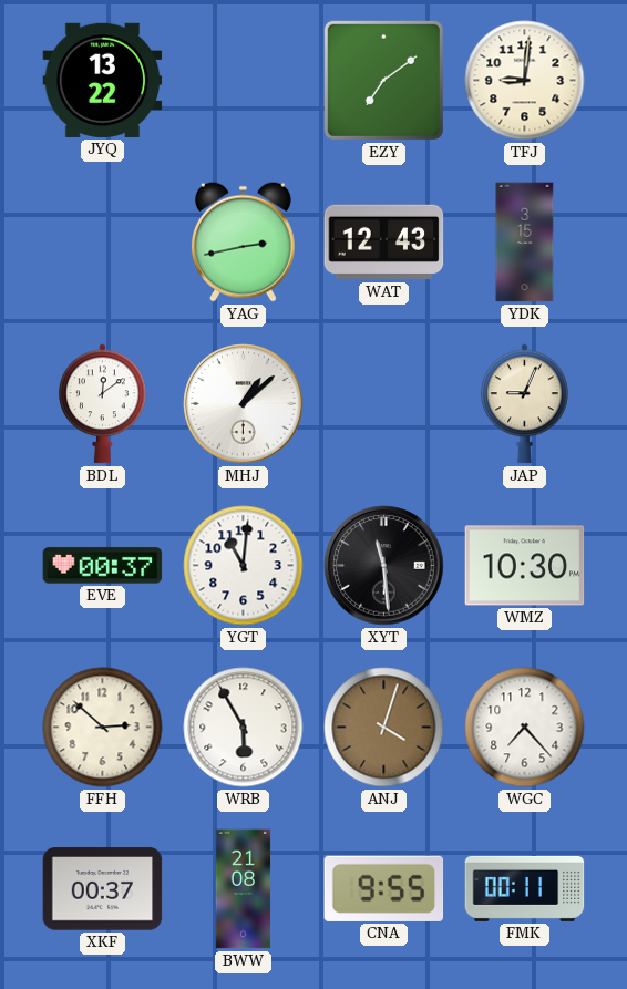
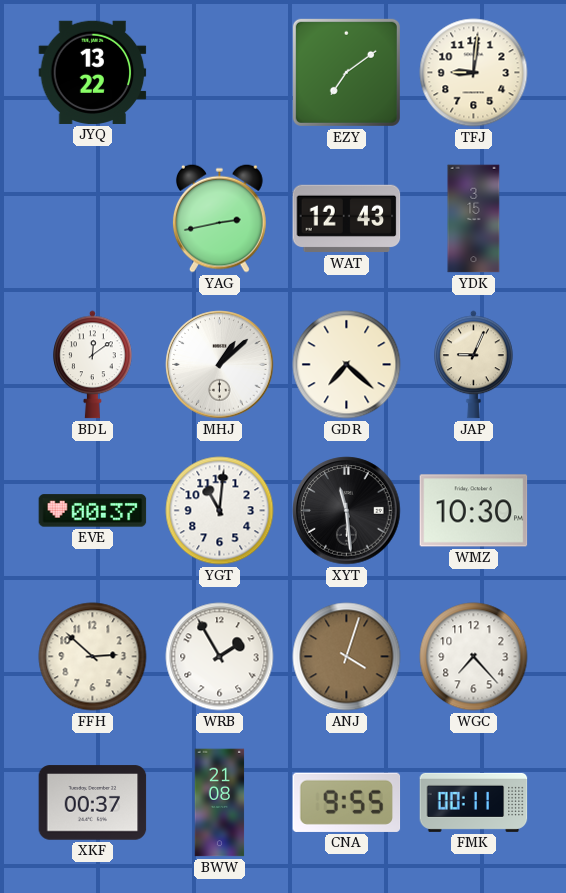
GDR: none -> 7:22 (347, 365)
WRB: 5:55 -> 1:55 (220, 657)
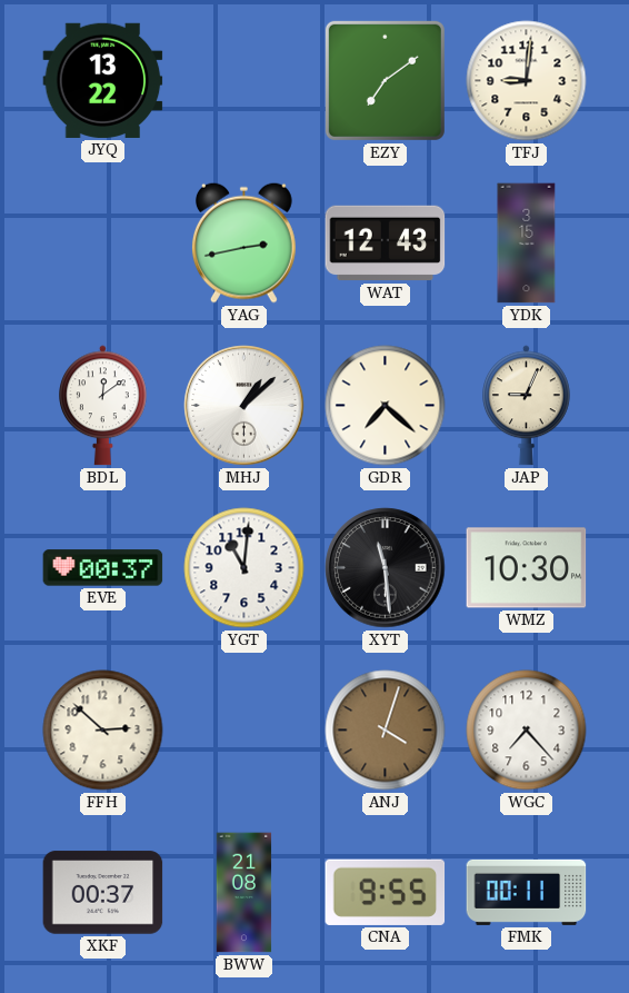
WRB: 1:55 -> none (220, 657)
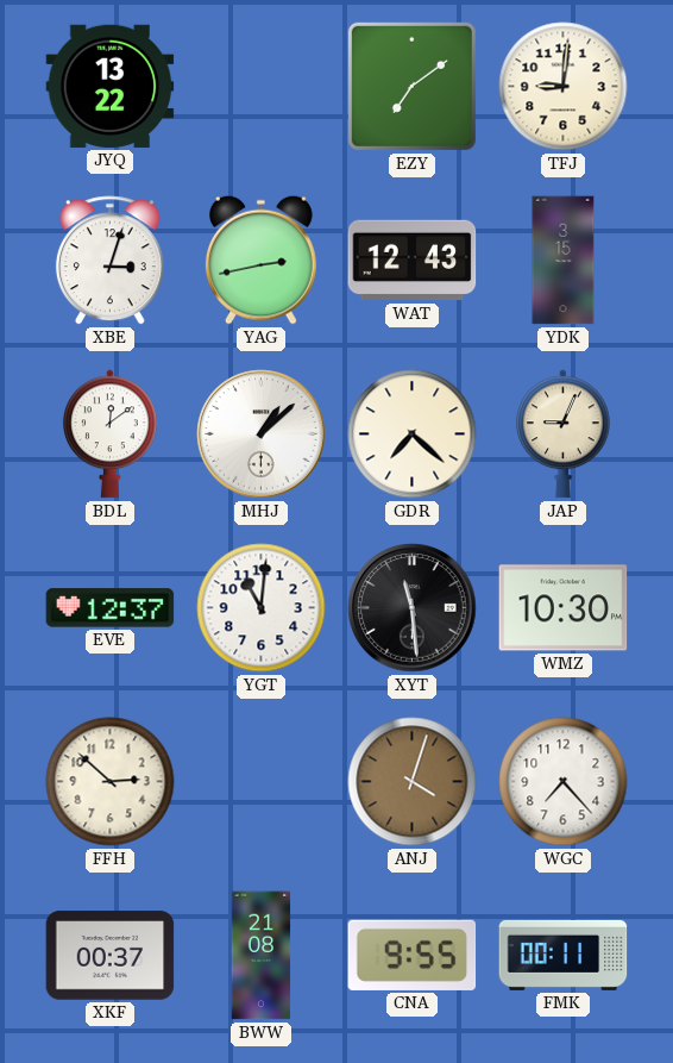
XBE: none -> 3:03 (109, 261)
EVE: 00:37 -> 12:37 (111, 608)
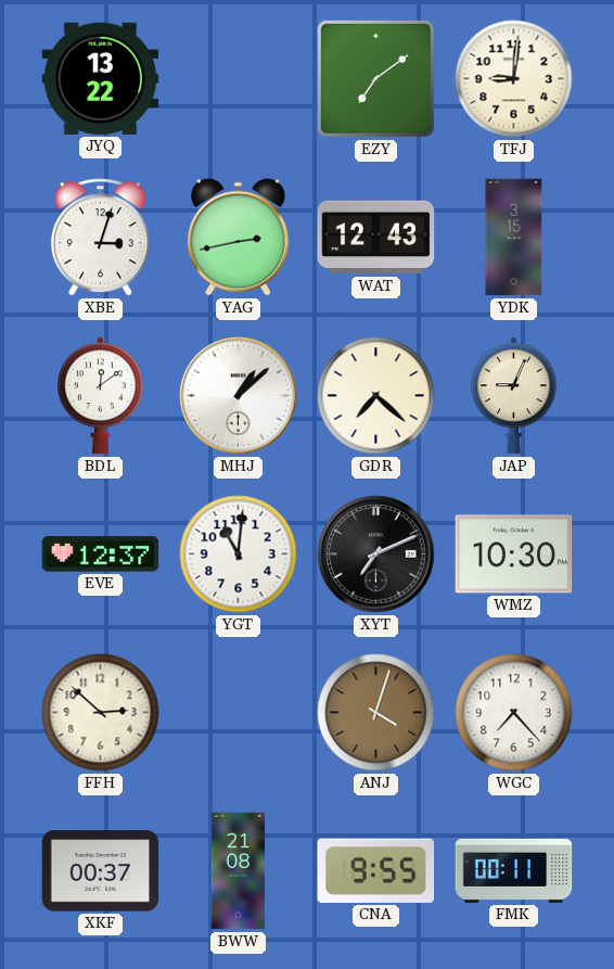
XYT: 11:29 -> 7:11 (376, 554)
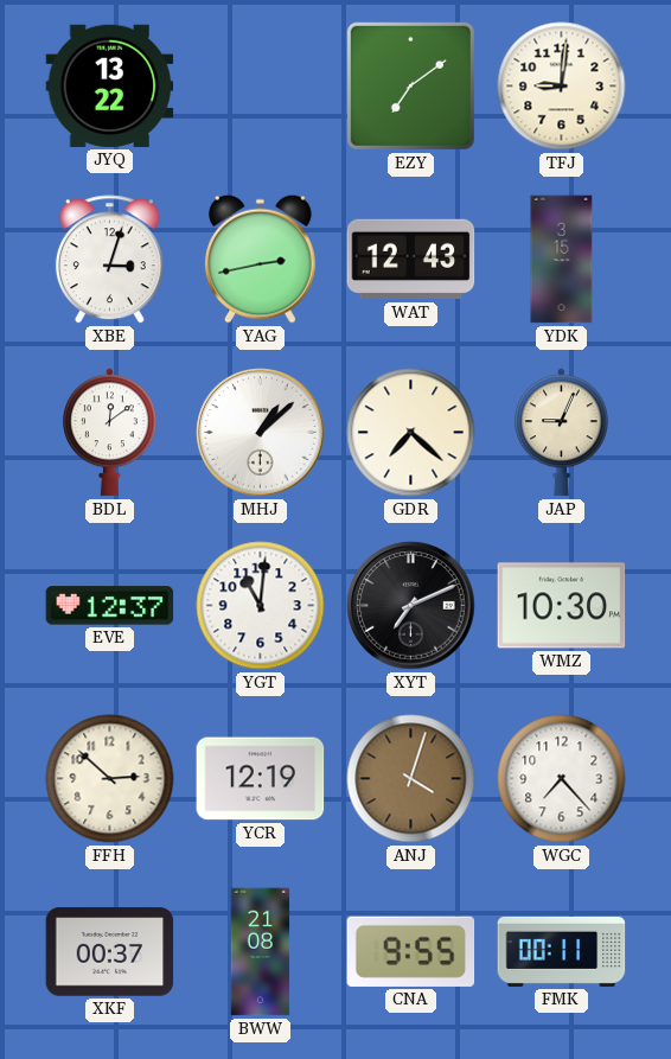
YCR: none -> 12:19 (261, 779)
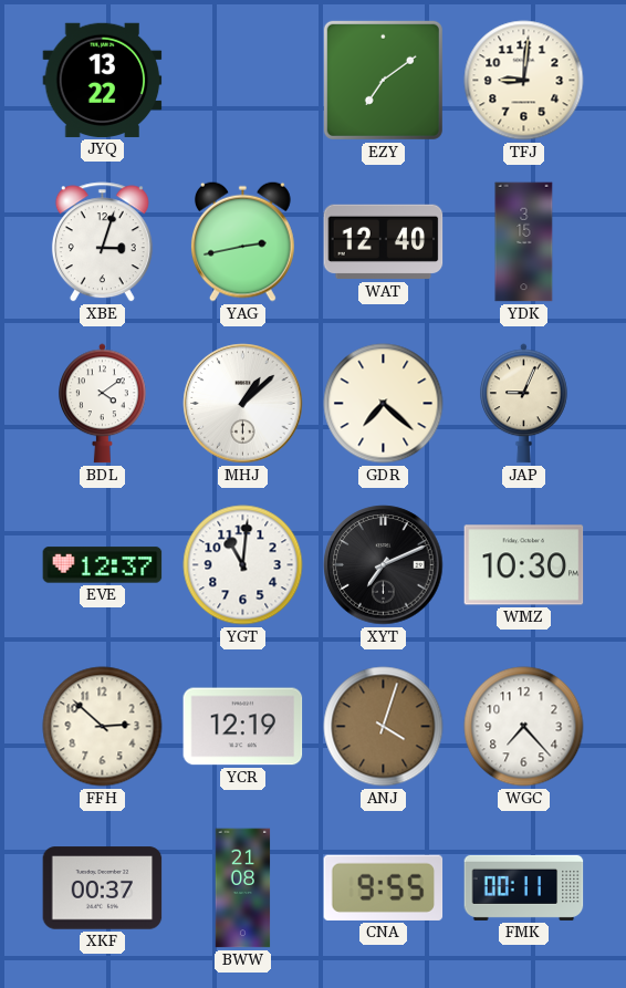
WAT: 12:43 -> 12:40 (384, 242)
BDL: 12:09 -> 4:09 (103, 404)
